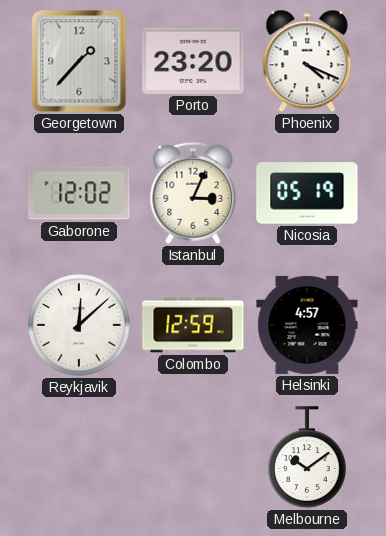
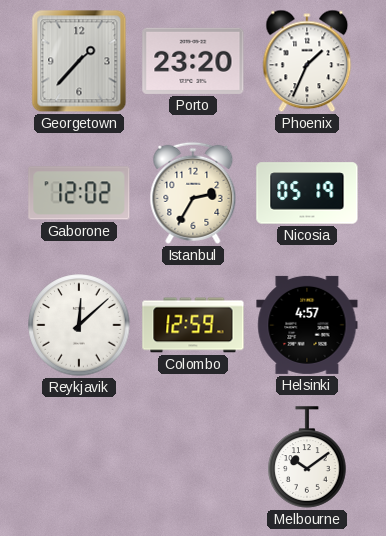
Phoenix: 4:19 -> 1:34 (307, 61)
Istanbul: 3:04 -> 2:35 (193, 193)
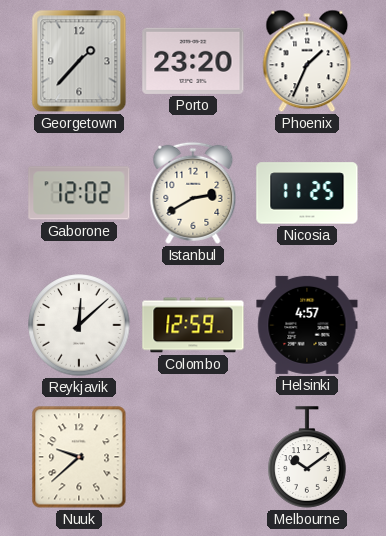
Istanbul: 2:35 -> 2:40 (193, 193)
Nicosia: 05:19 -> 11:25 (307, 193)
Nuuk: none -> 9:38 (79, 457)
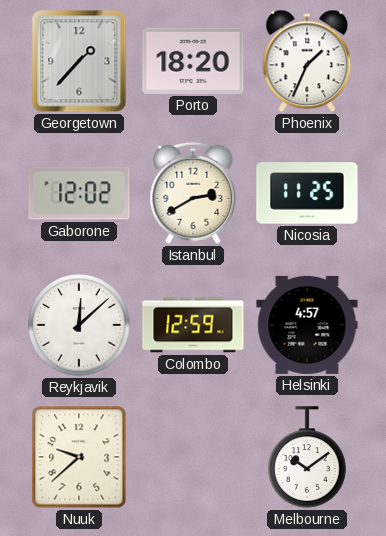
Porto: 23:20 -> 18:20 (193, 61)
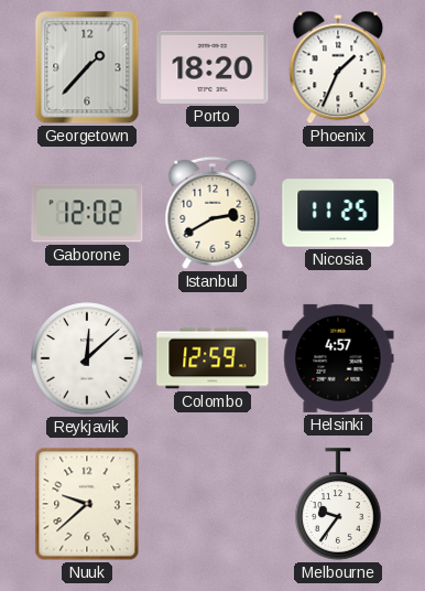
Melbourne: 10:09 -> 9:36 (338, 504)
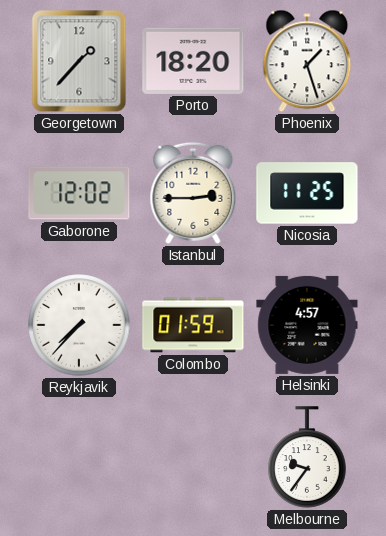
Phoenix: 1:34 -> 1:27 (307, 61)
Istanbul: 2:40 -> 2:45 (193, 193)
Reykjavik: 12:08 -> 7:37 (79, 325)
Colombo: 12:59 -> 01:59 (193, 325)
Nuuk: 9:38 -> none (87, 504)
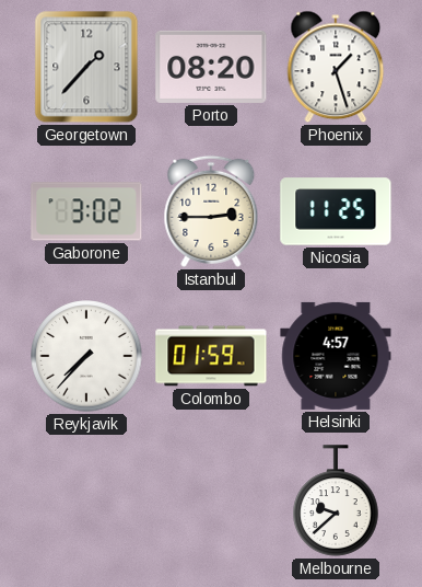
Porto: 18:20 -> 08:20 (211, 67)
Gaborone: 12:02 -> 3:02 (86, 211)
Melbourne: 9:36 -> 9:38 (336, 500)
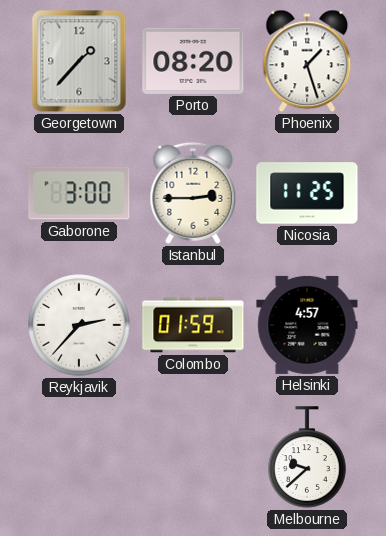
Gaborone: 3:02 -> 3:00 (79, 193)
Reykjavik: 7:37 -> 2:37 (79, 325)
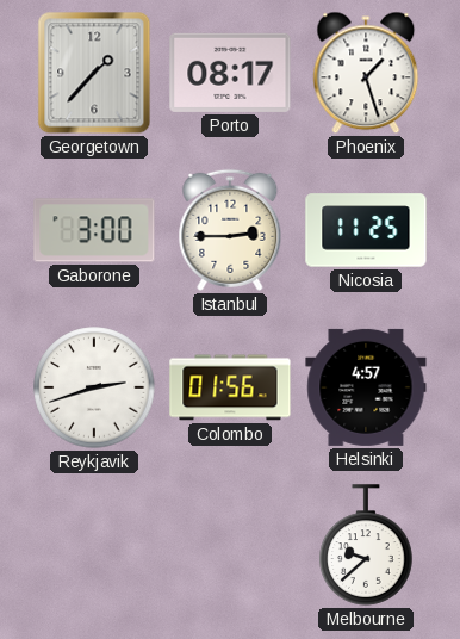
Porto: 08:20 -> 08:17 (230, 73)
Reykjavik: 2:37 -> 2:42 (94, 387)
Colombo: 01:59 -> 01:56 (230, 387)
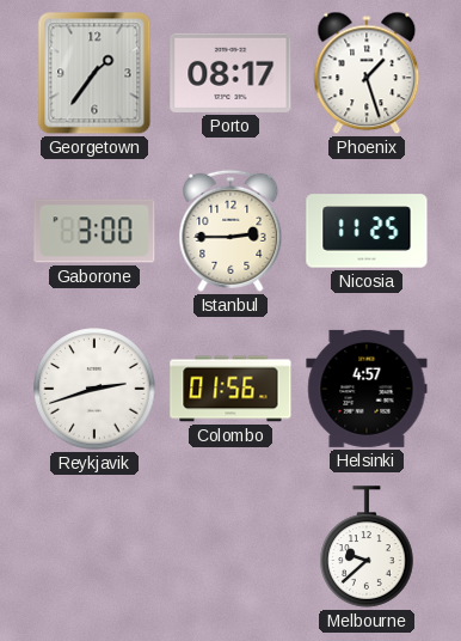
Georgetown: 1:37 -> 1:36 (94, 73)
